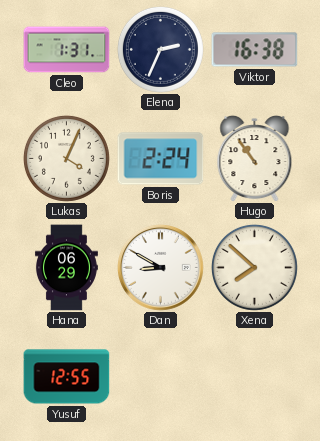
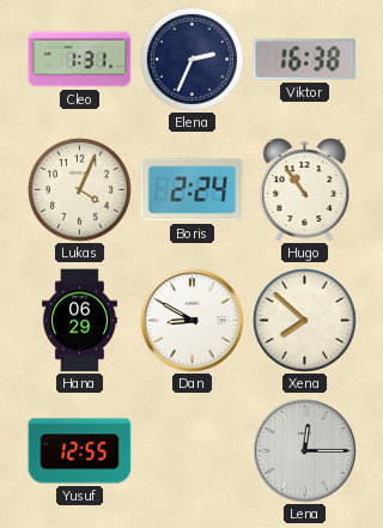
Lena: none -> 12:15 (305, 451)
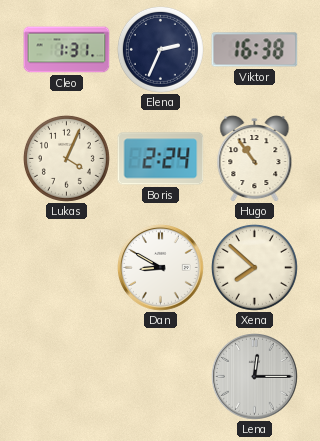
Hana: 06:29 -> none (79, 321)
Yusuf: 12:55 -> none (80, 451)
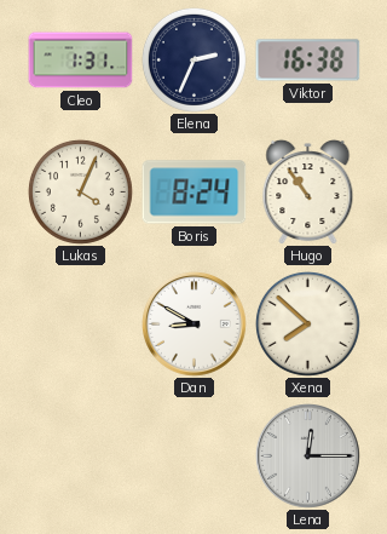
Boris: 2:24 -> 8:24 (195, 193)
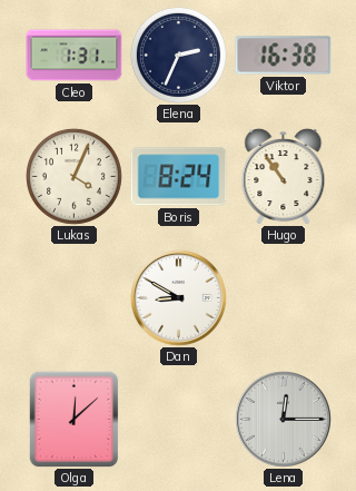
Xena: 7:52 -> none (307, 323)
Olga: none -> 12:08 (75, 419)
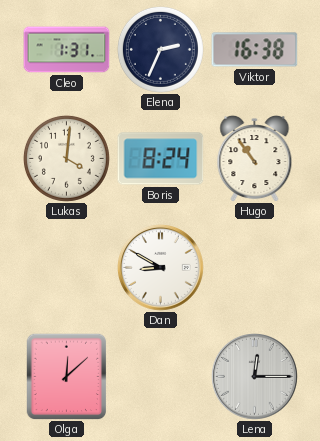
Lukas: 4:04 -> 4:01 (66, 158)
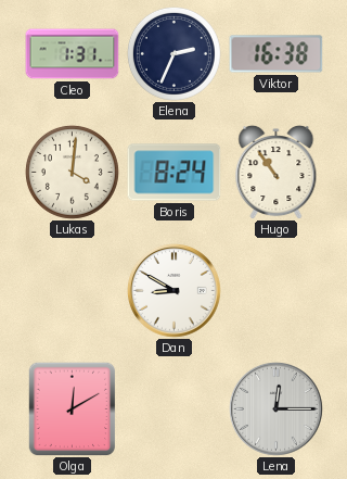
Olga: 12:08 -> 12:10 (73, 408)
